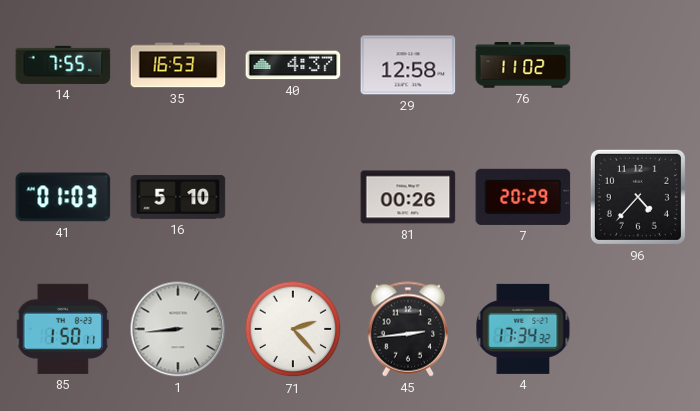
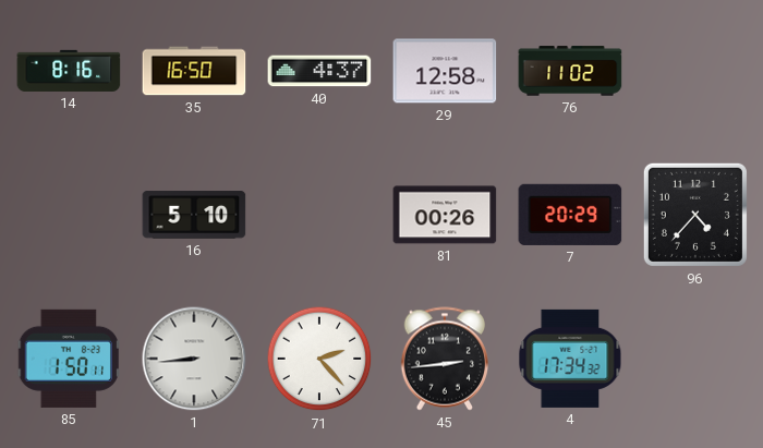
14: 7:55 -> 8:16 (69, 71)
35: 16:53 -> 16:50 (194, 71)
41: 01:03 -> none (63, 197)
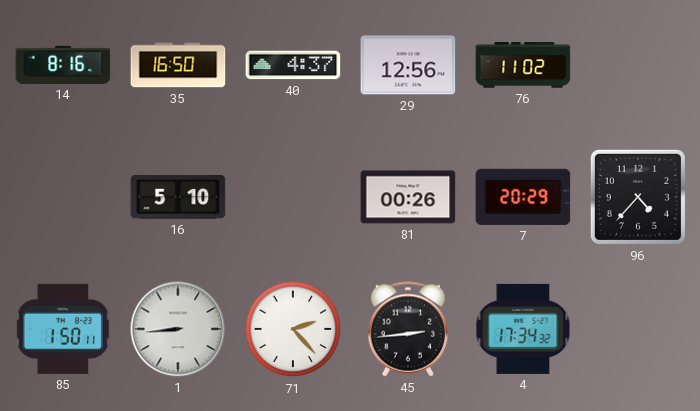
29: 12:58 -> 12:56 (408, 65)
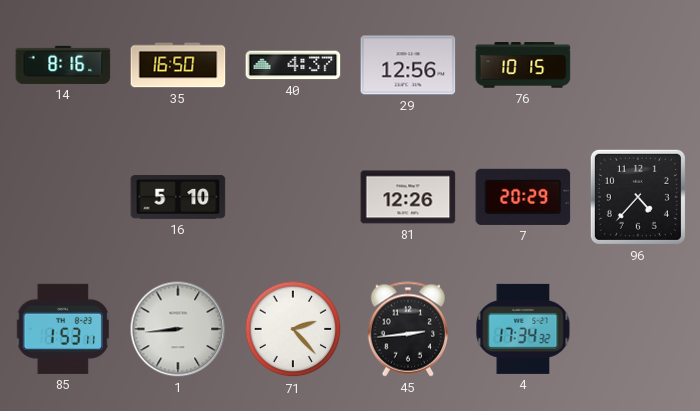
76: 11:02 -> 10:15 (523, 65)
81: 00:26 -> 12:26 (408, 197)
85: 1:50 -> 1:53 (62, 329)
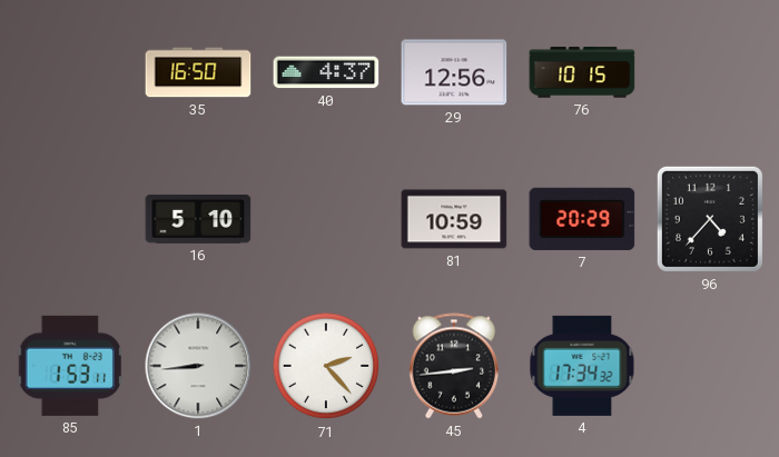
14: 8:16 -> none (63, 65)
81: 12:26 -> 10:59 (454, 219)
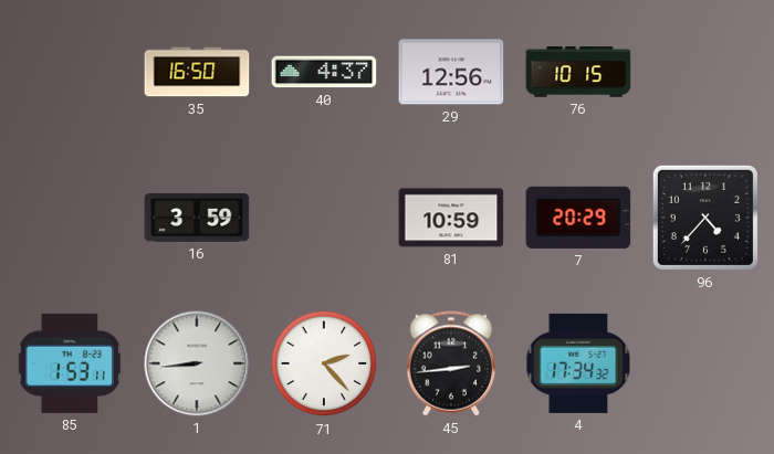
16: 5:10 -> 3:59 (197, 218)
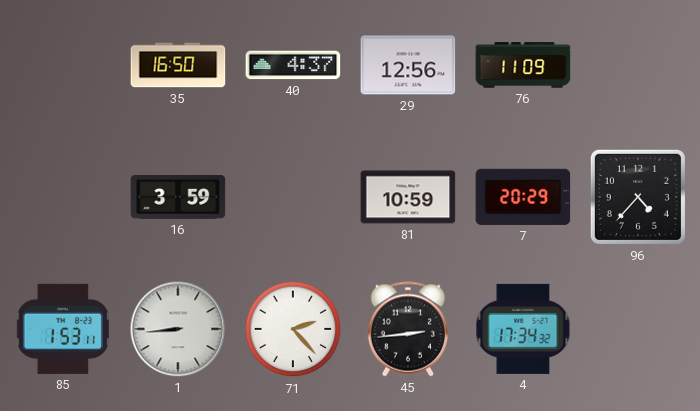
76: 10:15 -> 11:09 (523, 65)
